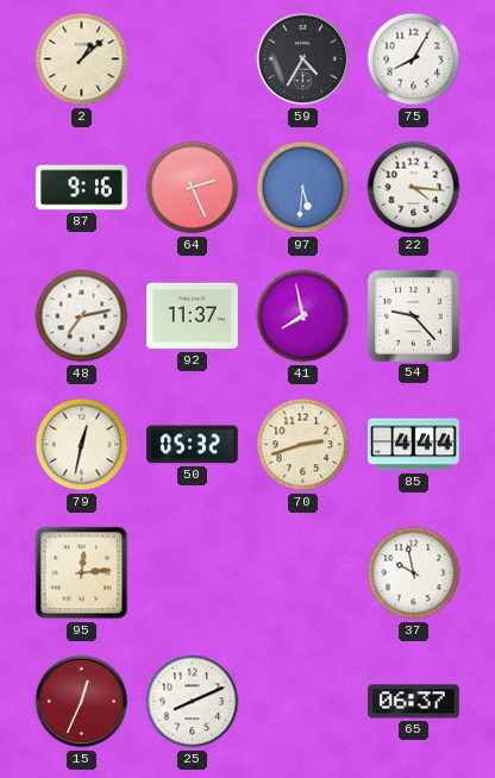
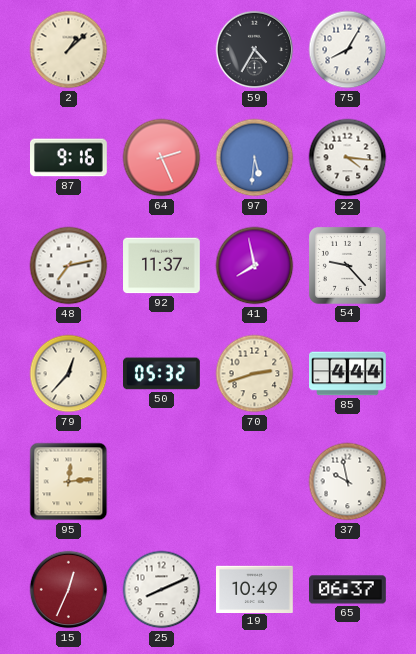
79: 12:32 -> 12:37 (69, 374)
19: none -> 10:49 (255, 589)
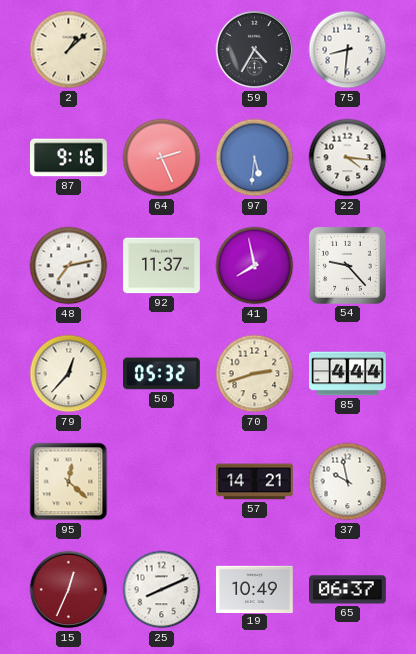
75: 8:05 -> 8:31 (348, 50)
95: 12:14 -> 12:22 (69, 482)
57: none -> 14:21 (255, 482)
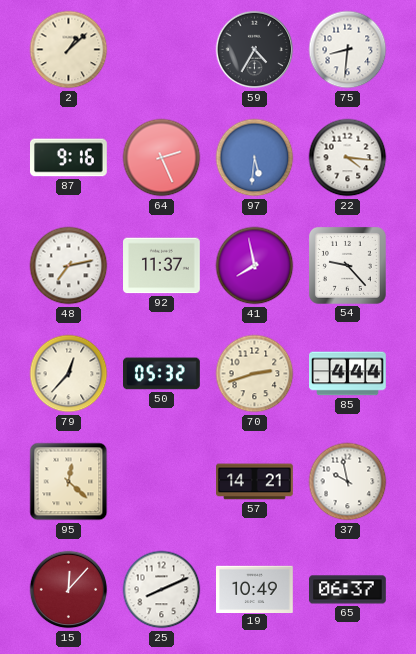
15: 12:34 -> 12:07 (69, 590)
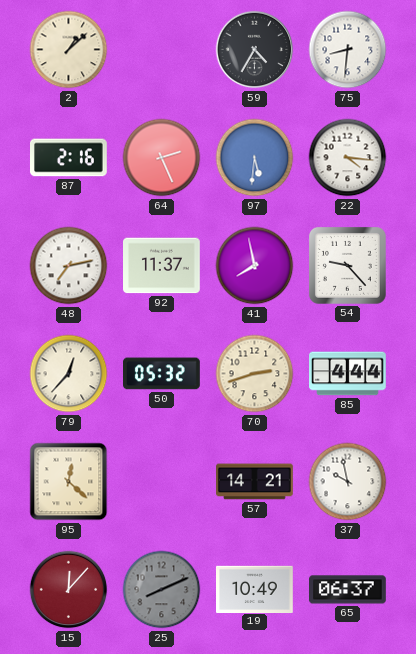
87: 9:16 -> 2:16 (69, 158)
25 dial: white -> grey (162, 590)
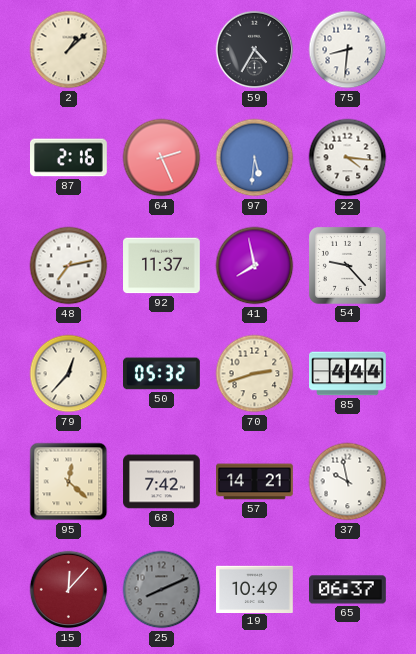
68: none -> 7:42 (162, 482)
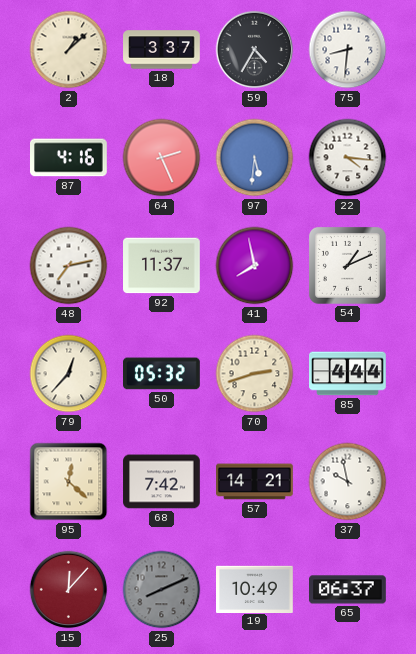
18: none -> 3:37 (162, 50)
87: 2:16 -> 4:16 (69, 158)
54: 9:23 -> 1:11 (347, 265)
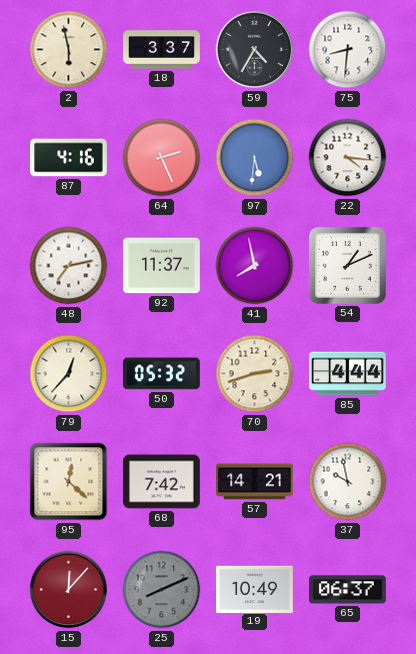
2: 1:08 -> 5:58 (69, 50)
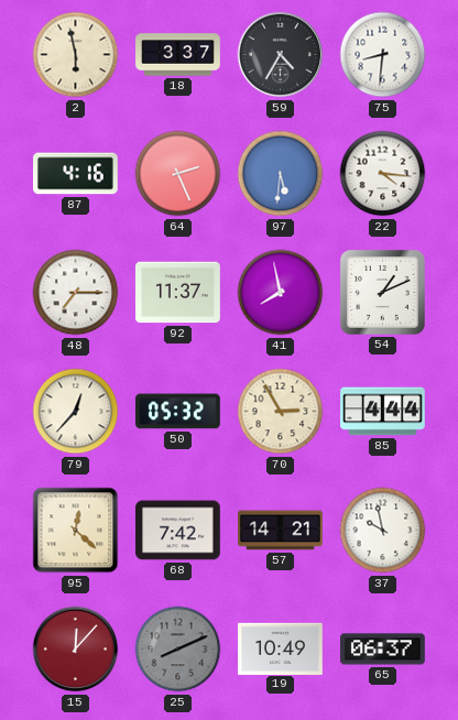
48: 7:13 -> 7:15 (76, 293)
70: 2:42 -> 2:55 (281, 412)
